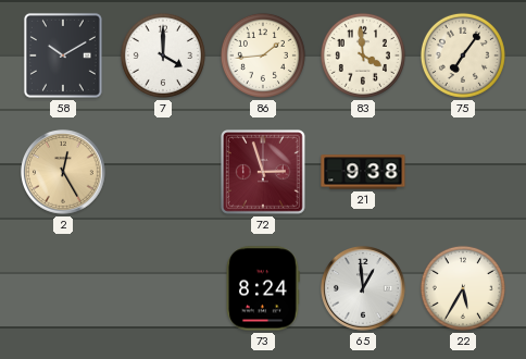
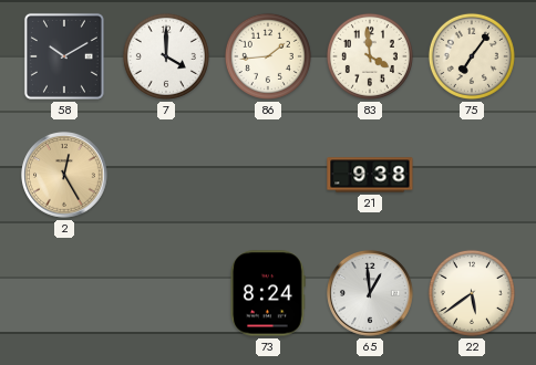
72: 2:57 -> none (264, 173)
22: 5:35 -> 5:39 (472, 293)
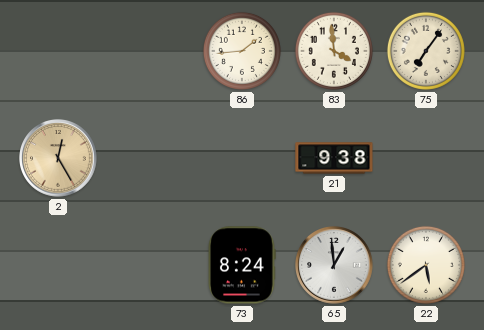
58: 10:10 -> none (64, 56)
7: 4:00 -> none (166, 56)
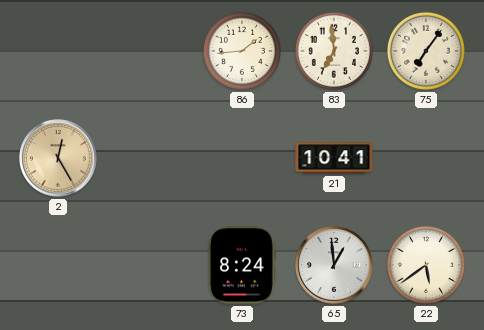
83: 3:59 -> 6:59 (334, 51)
21: 9:38 -> 10:41 (334, 158)
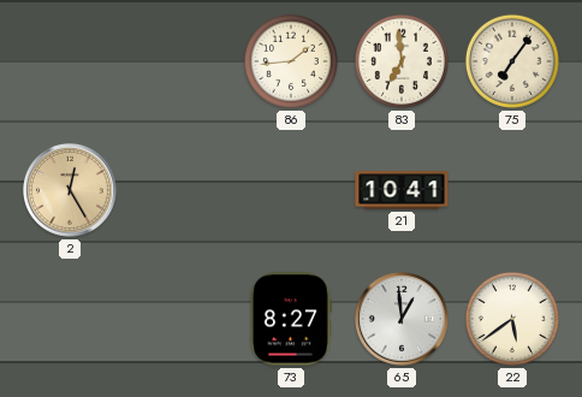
73: 8:24 -> 8:27 (291, 319)
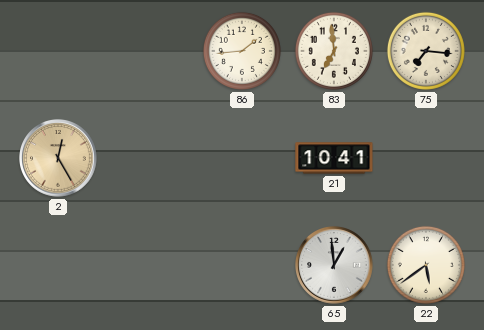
75: 7:06 -> 7:16 (426, 51)
73: 8:27 -> none (291, 319)
